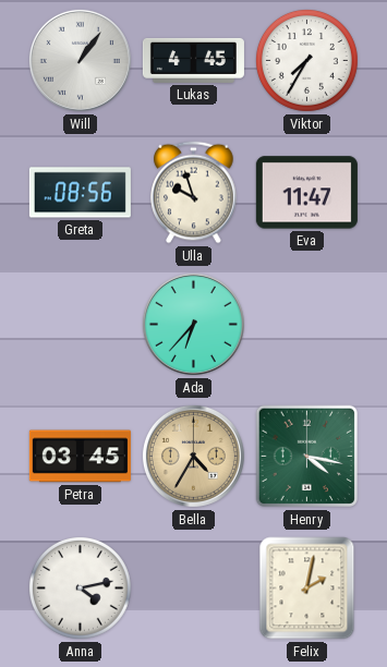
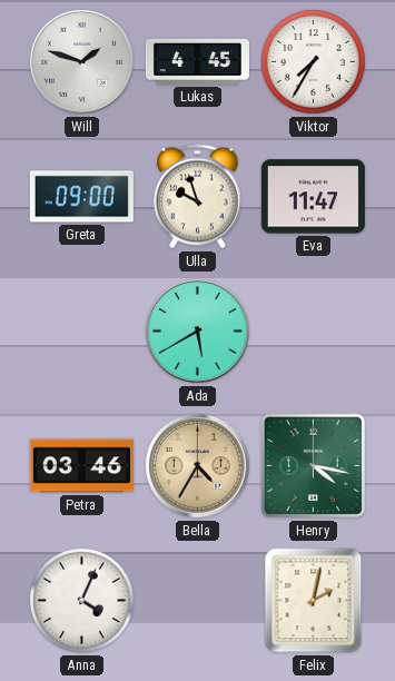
Will: 1:06 -> 1:48 (81, 61)
Greta: 08:56 -> 09:00 (81, 197)
Ada: 6:37 -> 5:40 (197, 330)
Petra: 03:45 -> 03:46 (81, 466)
Anna: 4:13 -> 4:04 (81, 600)
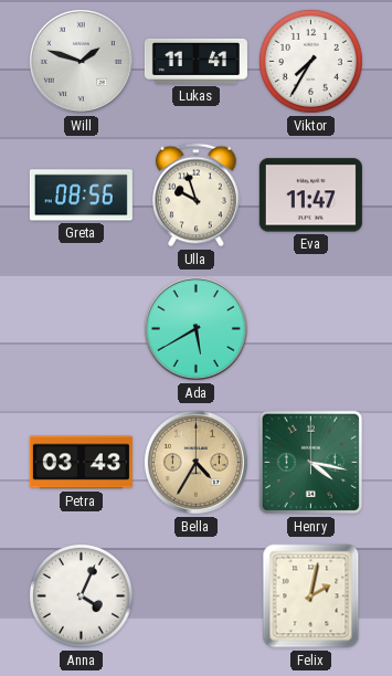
Lukas: 4:45 -> 11:41 (195, 61)
Greta: 09:00 -> 08:56 (81, 196)
Petra: 03:46 -> 03:43 (81, 463)
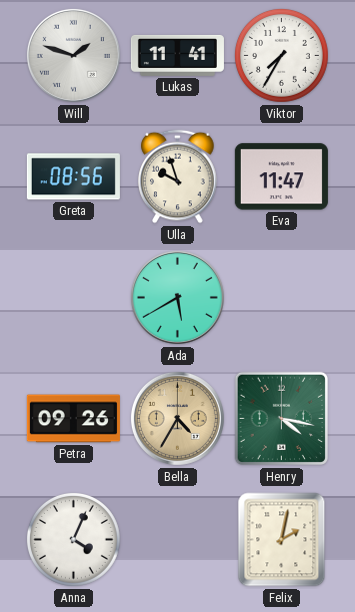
Petra: 03:43 -> 09:26 (73, 419)
